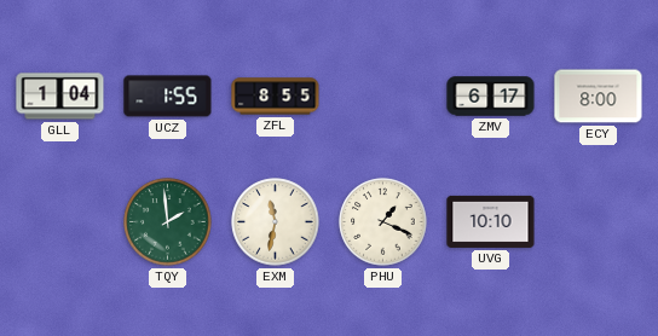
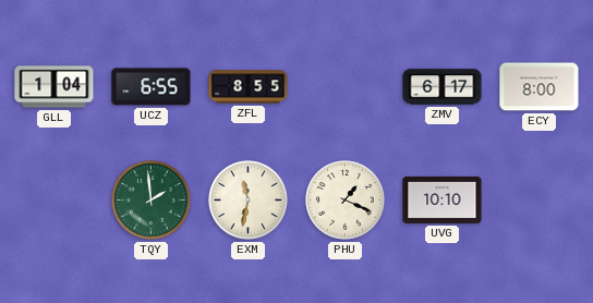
UCZ: 1:55 -> 6:55 (152, 87)
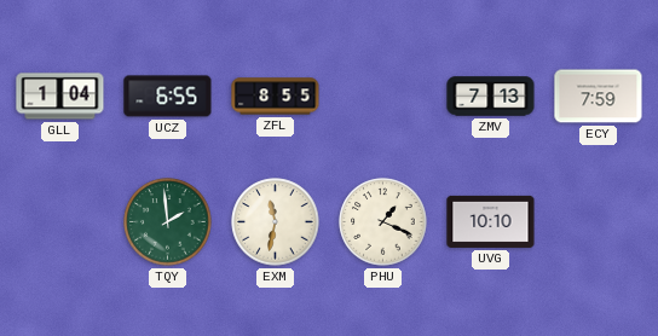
ZMV: 6:17 -> 7:13 (491, 97)
ECY: 8:00 -> 7:59 (599, 97)
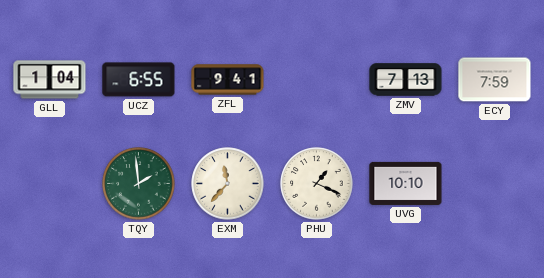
ZFL: 8:55 -> 9:41 (228, 80)
EXM: 11:32 -> 11:37 (228, 184)
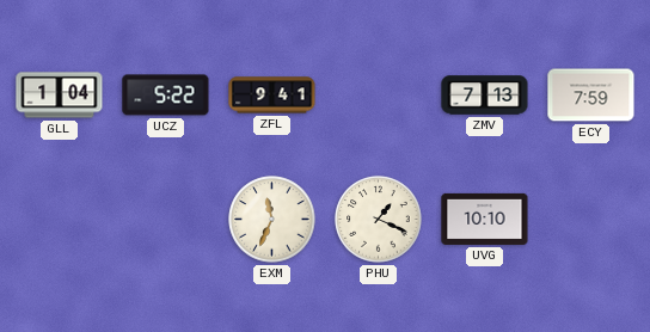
UCZ: 6:55 -> 5:22 (166, 96)
TQY: 1:59 -> none (139, 184)
EXM: 11:37 -> 11:34 (272, 220)
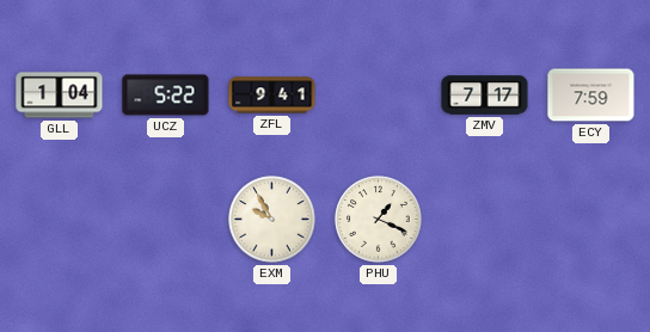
ZMV: 7:13 -> 7:17 (485, 96)
EXM: 11:34 -> 9:55 (272, 220)
UVG: 10:10 -> none (485, 219)
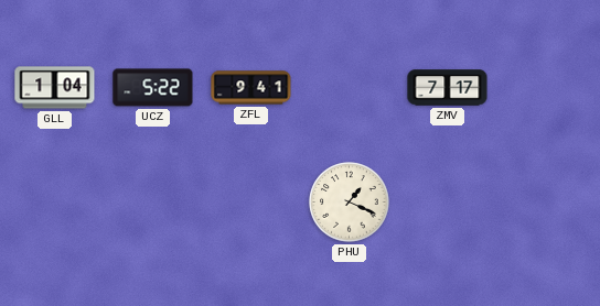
ECY: 7:59 -> none (591, 96)
EXM: 9:55 -> none (272, 220)
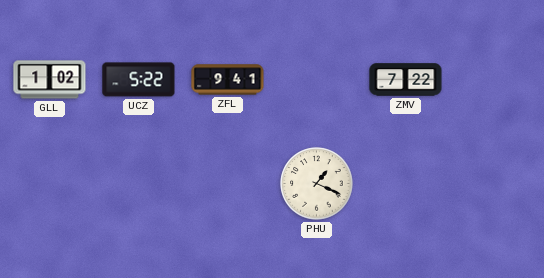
GLL: 1:04 -> 1:02 (50, 80)
ZMV: 7:17 -> 7:22 (406, 80)
